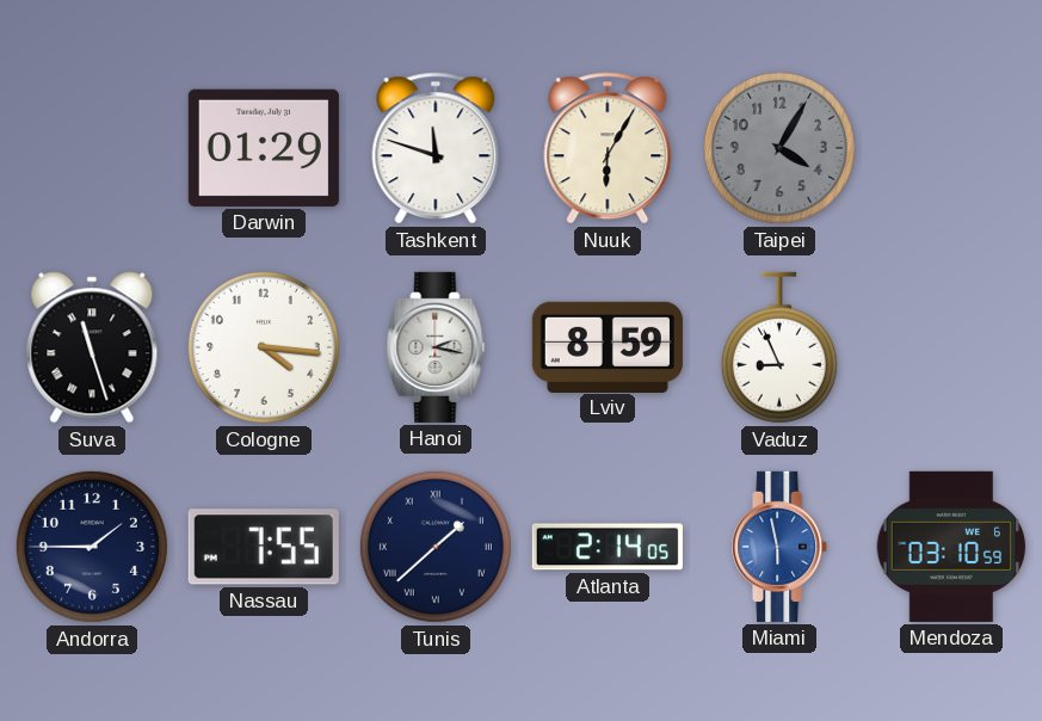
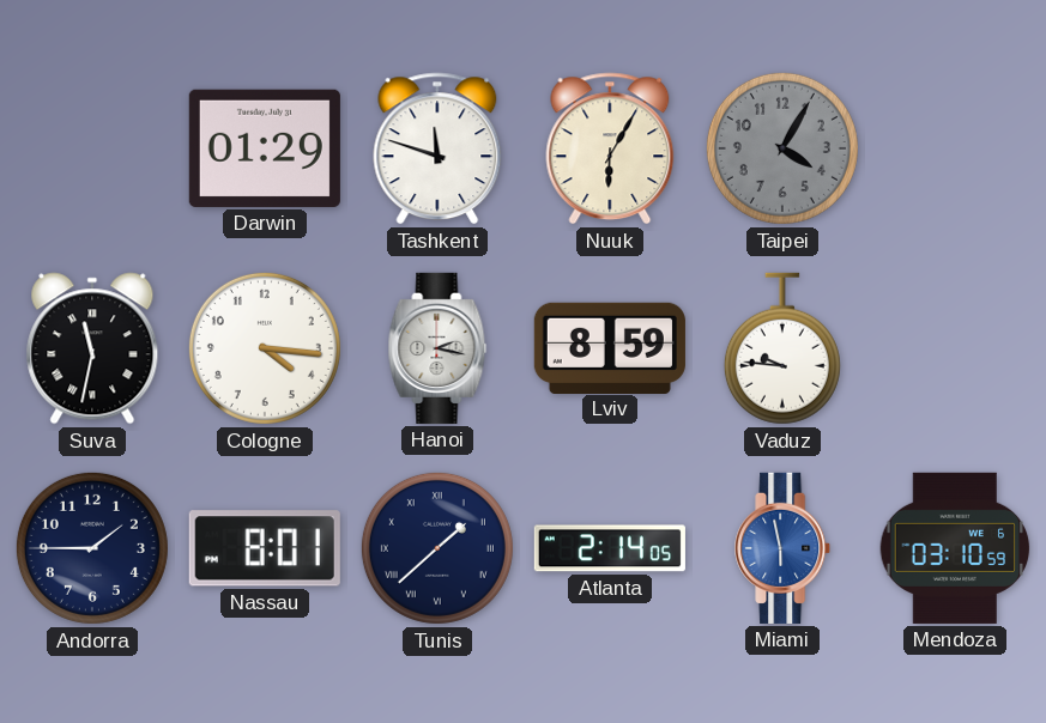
Suva: 11:27 -> 11:32 (92, 348)
Vaduz: 8:56 -> 9:46 (782, 348)
Nassau: 7:55 -> 8:01 (265, 548)
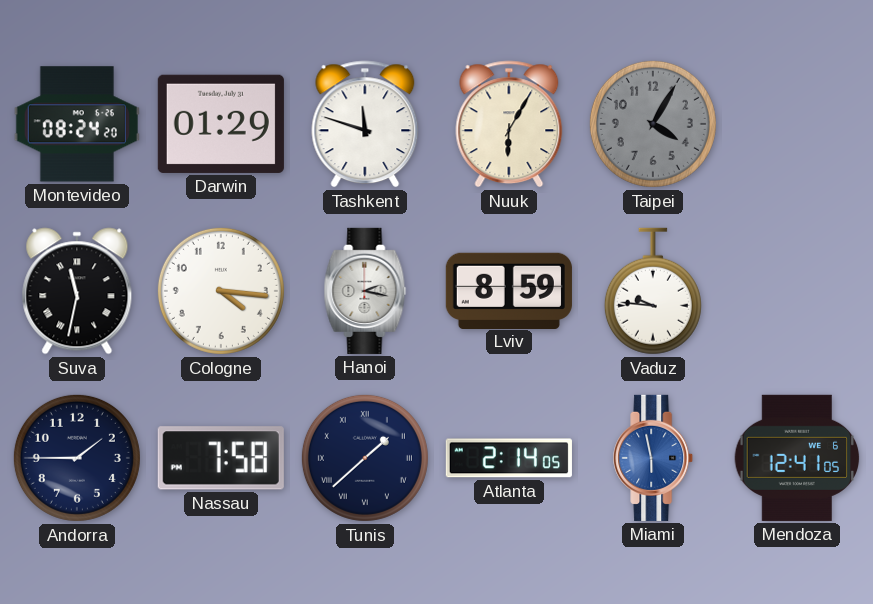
Montevideo: none -> 08:24 (77, 124)
Nassau: 8:01 -> 7:58 (221, 458)
Mendoza: 03:10 -> 12:41 (797, 458)
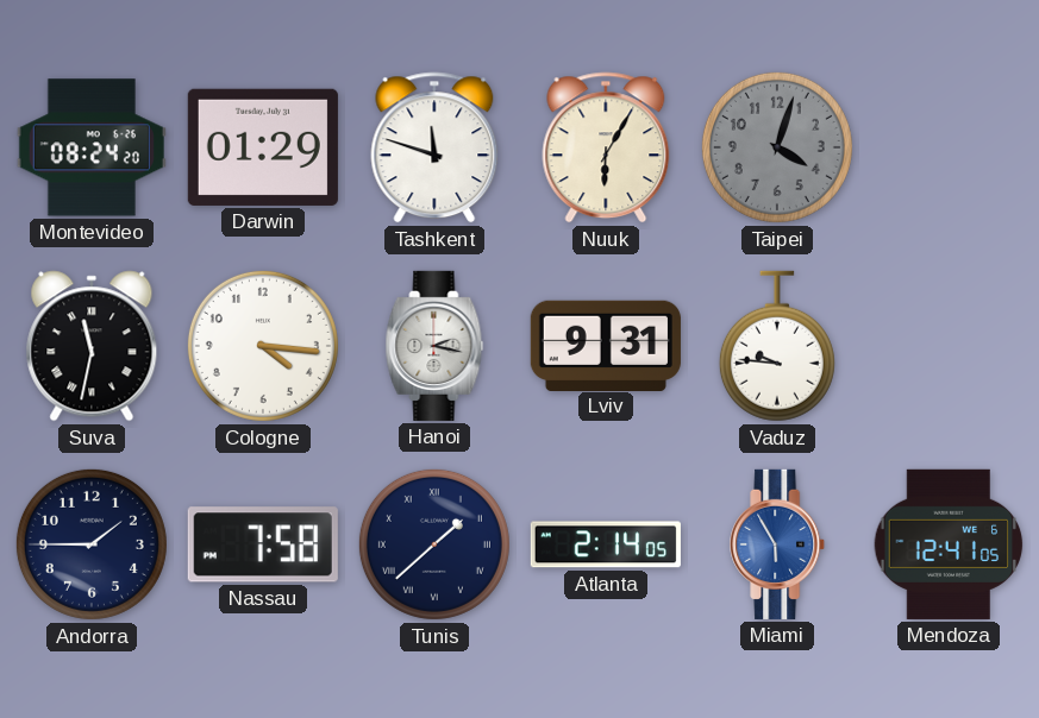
Taipei: 4:05 -> 4:03 (777, 147)
Lviv: 8:59 -> 9:31 (606, 345)
Miami: 5:58 -> 5:55 (778, 544)
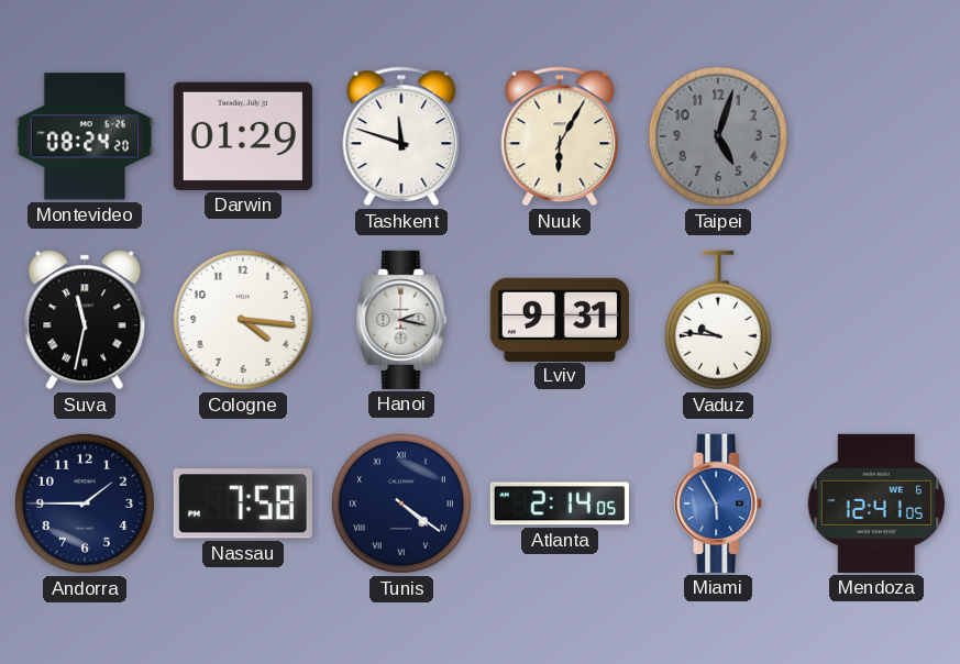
Taipei: 4:03 -> 5:03 (718, 136)
Tunis: 1:38 -> 4:21 (401, 503)
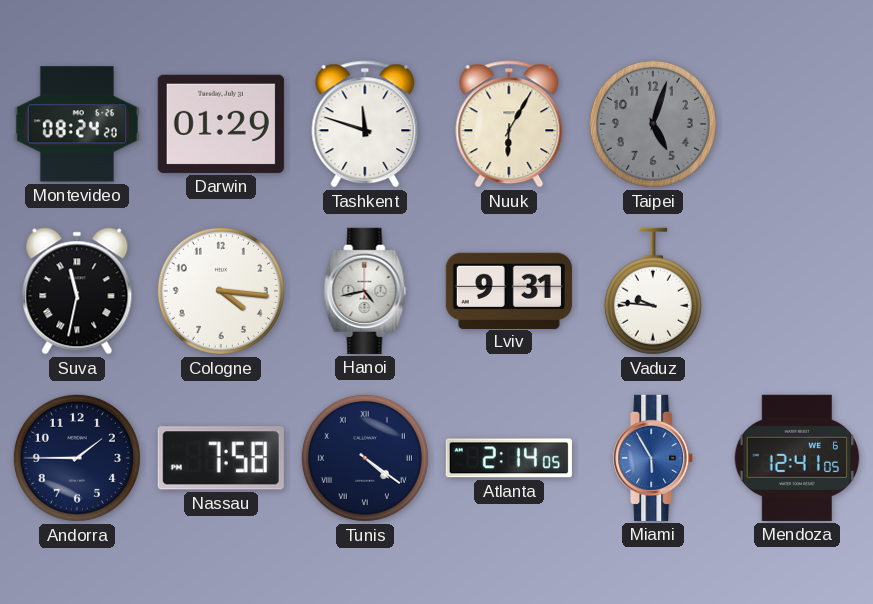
Hanoi: 2:17 -> 4:43 (365, 291)
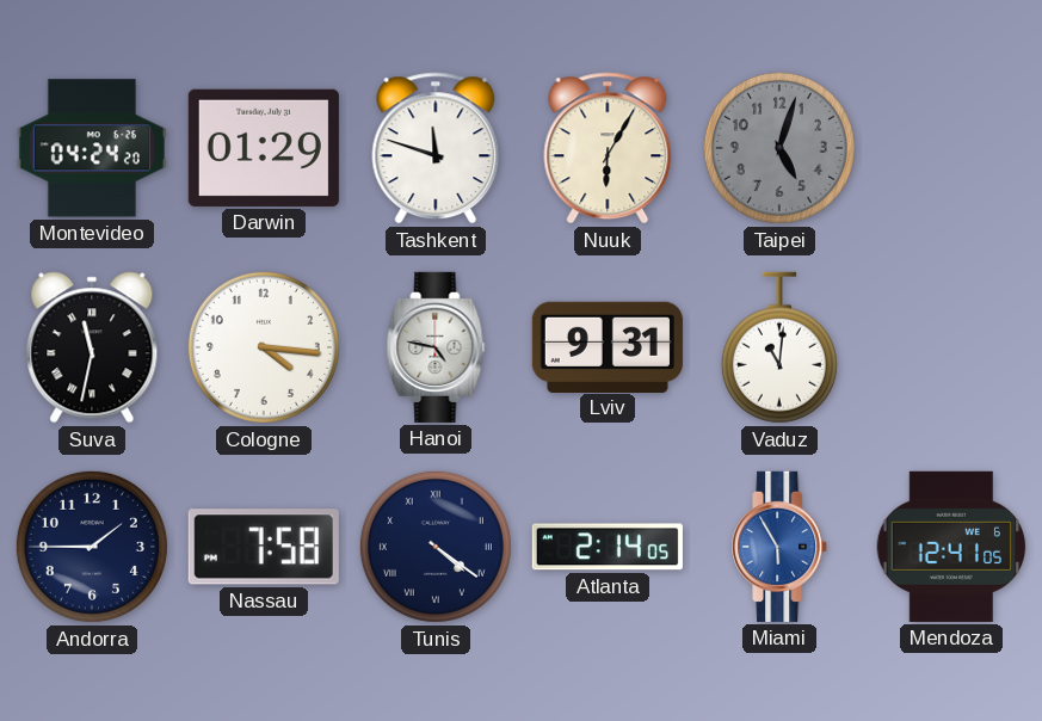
Montevideo: 08:24 -> 04:24 (92, 148)
Hanoi: 4:43 -> 4:47 (436, 347)
Vaduz: 9:46 -> 11:01 (779, 347)
